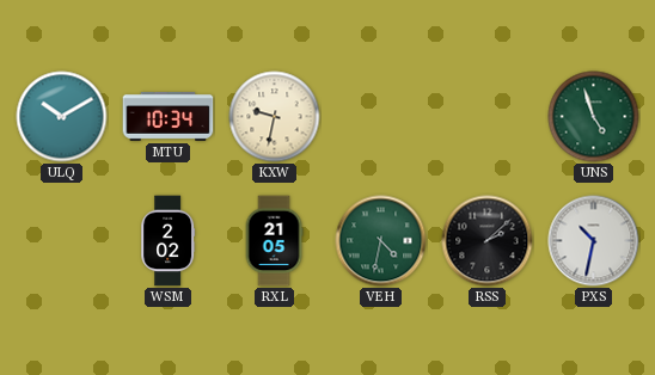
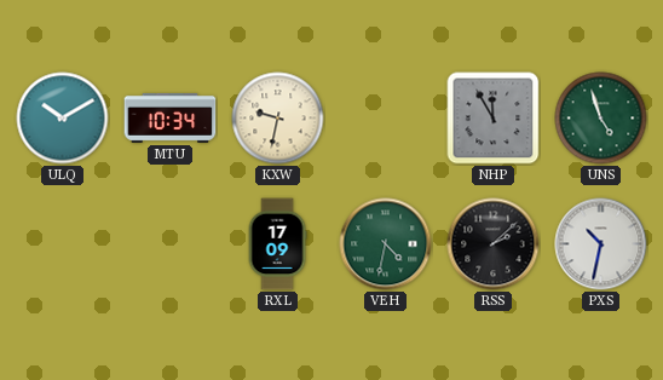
NHP: none -> 11:55 (494, 119)
WSM: 2:02 -> none (169, 241)
RXL: 21:05 -> 17:09 (277, 244)
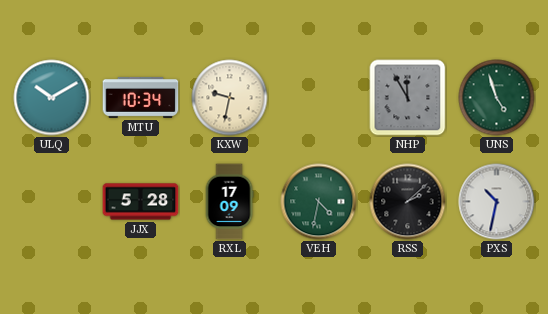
JJX: none -> 5:28 (141, 202)
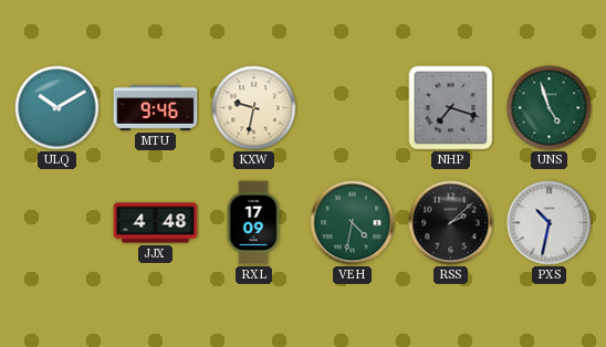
MTU: 10:34 -> 9:46 (156, 107)
NHP: 11:55 -> 7:18 (451, 108)
JJX: 5:28 -> 4:48 (156, 223)
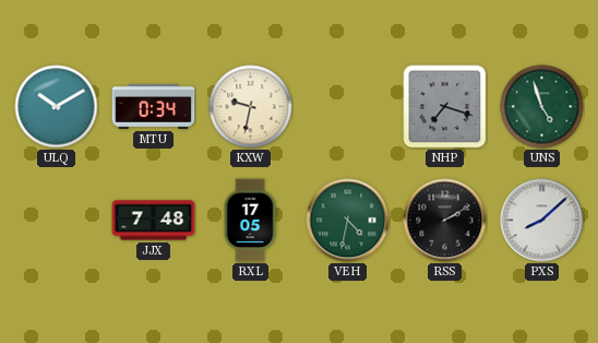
MTU: 9:46 -> 0:34 (154, 106)
JJX: 4:48 -> 7:48 (154, 221)
RXL: 17:09 -> 17:05 (250, 221)
RSS: 2:08 -> 2:10 (445, 221)
PXS: 10:32 -> 8:08 (542, 221)
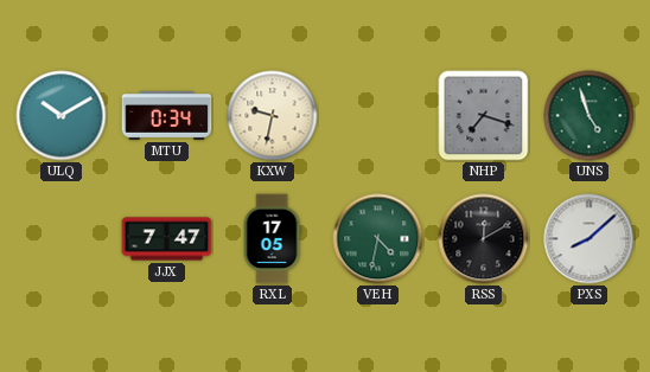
JJX: 7:48 -> 7:47 (167, 239)
RSS: 2:10 -> 12:10 (484, 239)
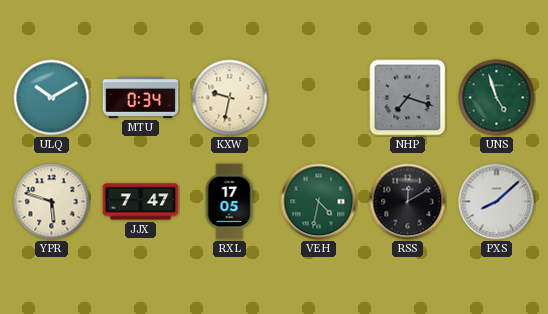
YPR: none -> 5:48 (52, 202)
